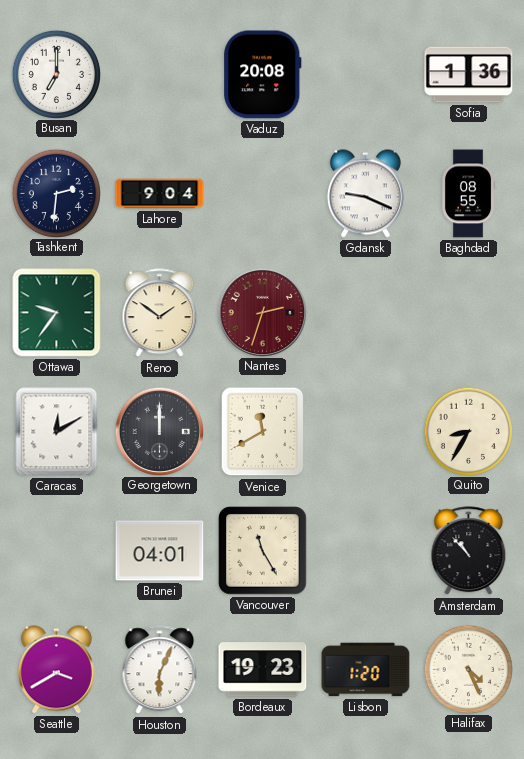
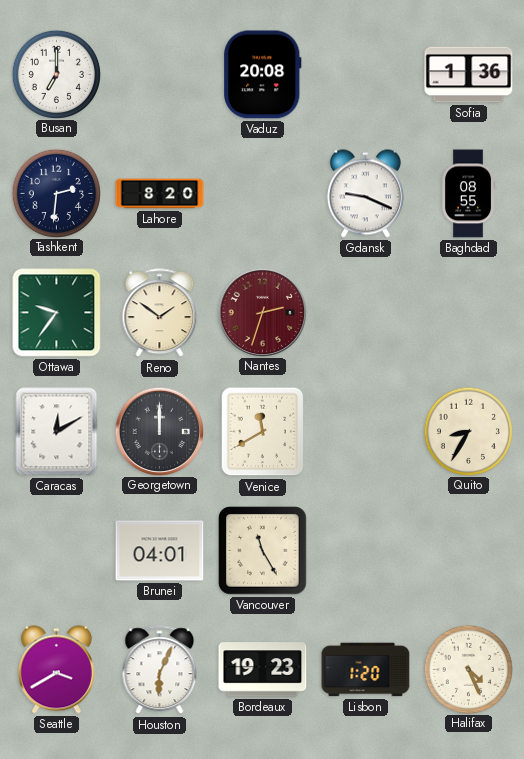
Lahore: 9:04 -> 8:20 (160, 194)
Amsterdam: 10:53 -> none (469, 551)
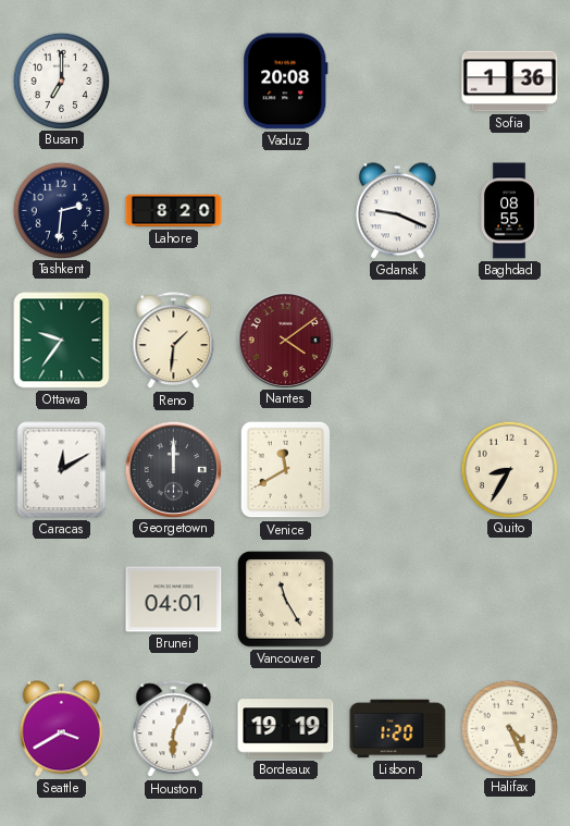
Reno: 1:51 -> 1:31 (174, 341)
Nantes: 2:33 -> 4:09 (285, 340)
Bordeaux: 19:23 -> 19:19 (286, 729)
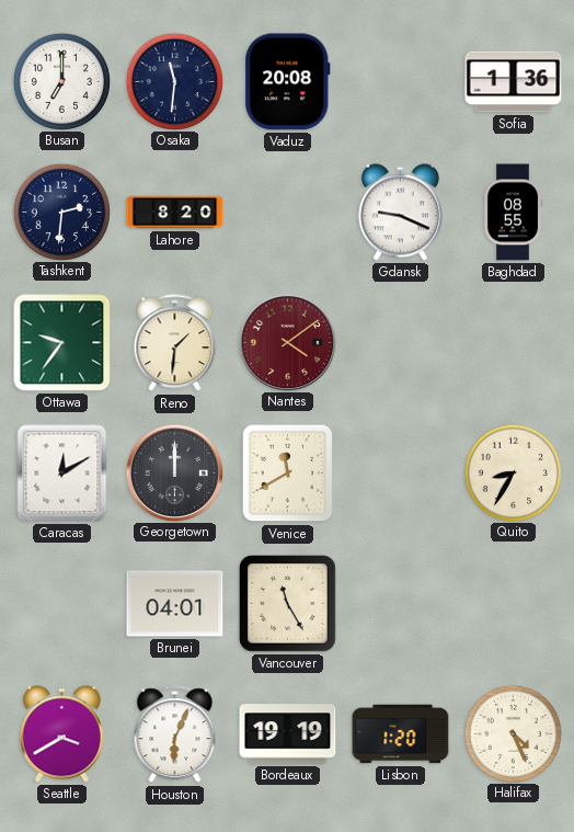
Osaka: none -> 11:31 (174, 81)
